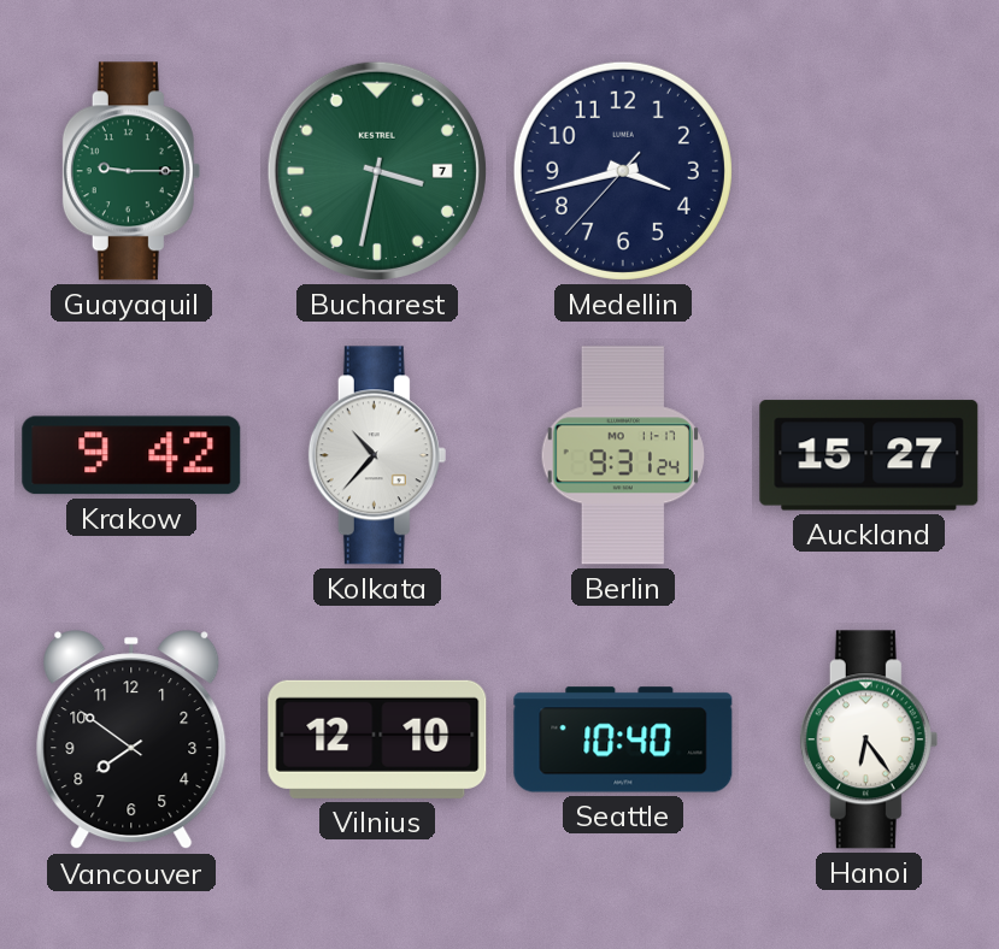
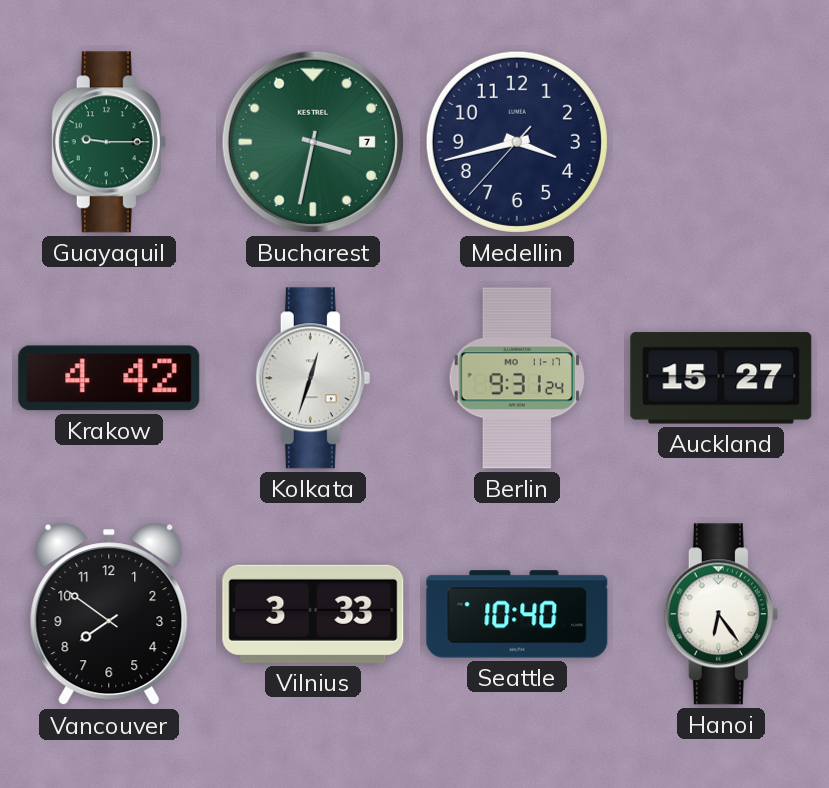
Krakow: 9:42 -> 4:42 (109, 378)
Kolkata: 10:37 -> 12:33 (313, 378)
Vilnius: 12:10 -> 3:33 (313, 614)
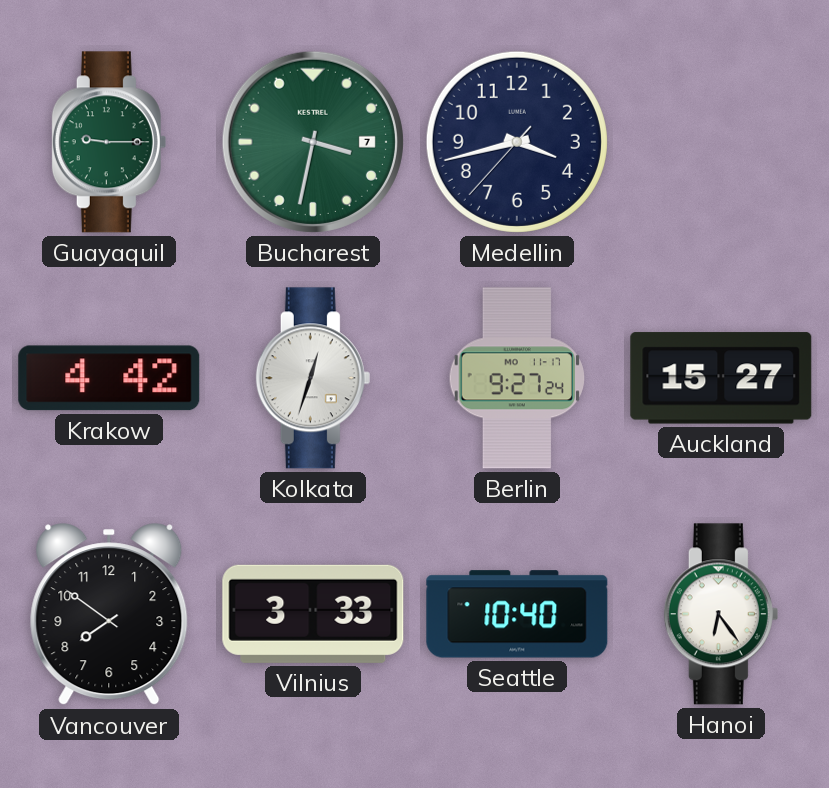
Berlin: 9:31 -> 9:27 (517, 378)
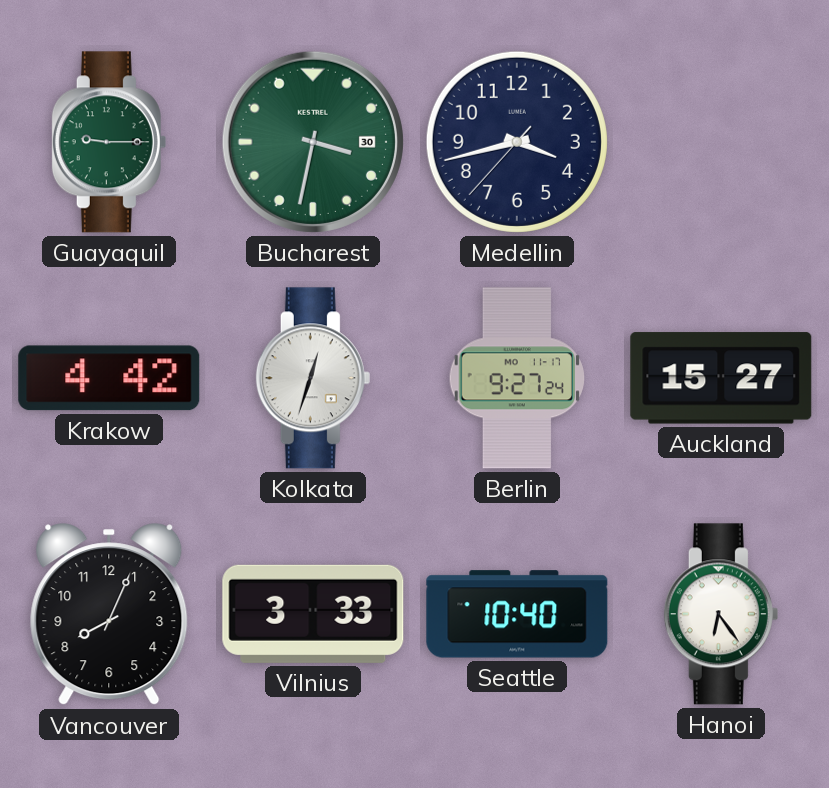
Bucharest date: 7 -> 30 (313, 142)
Vancouver: 7:51 -> 8:04 (109, 615)
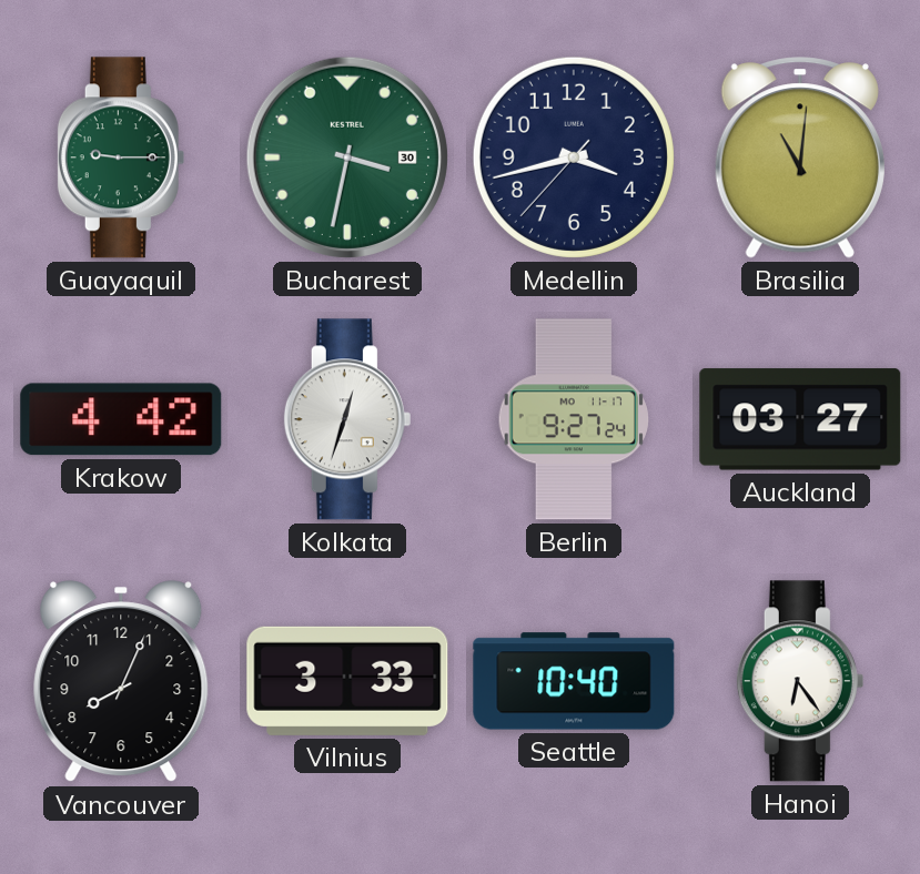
Brasilia: none -> 11:01 (800, 157)
Auckland: 15:27 -> 03:27 (800, 419)
